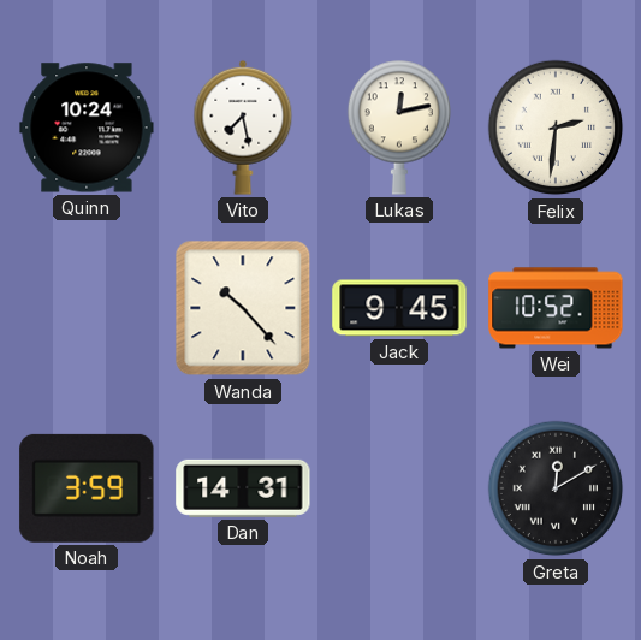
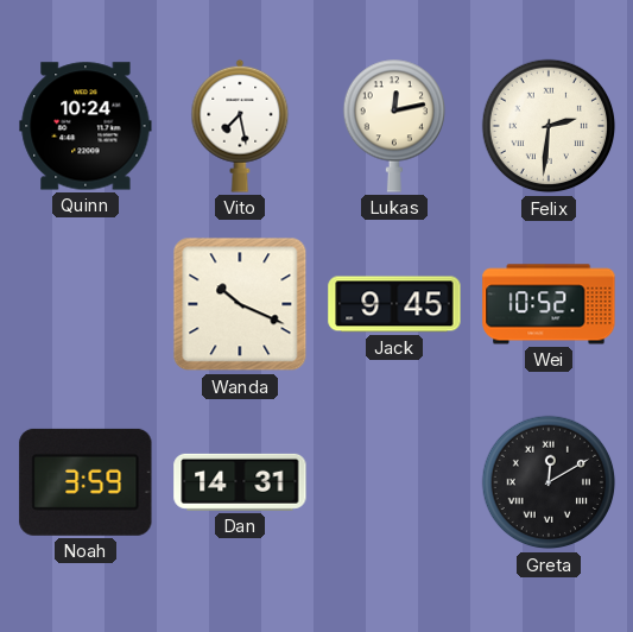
Wanda: 10:23 -> 10:19 (240, 304)
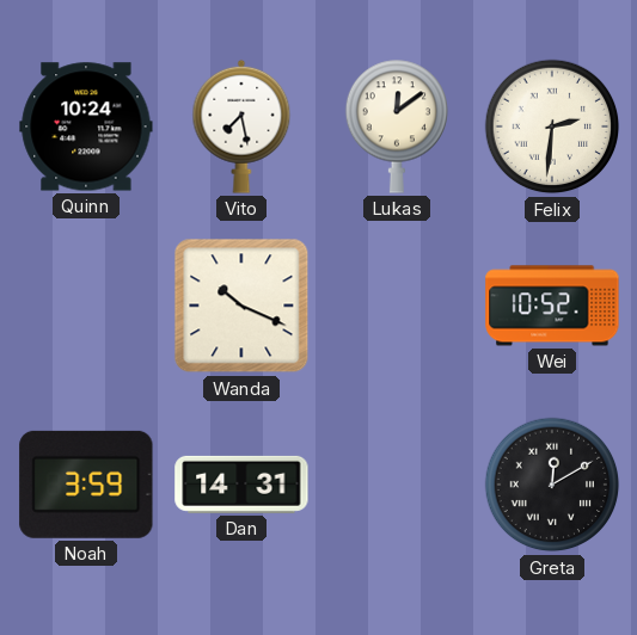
Lukas: 12:13 -> 12:09 (396, 127)
Jack: 9:45 -> none (394, 304)
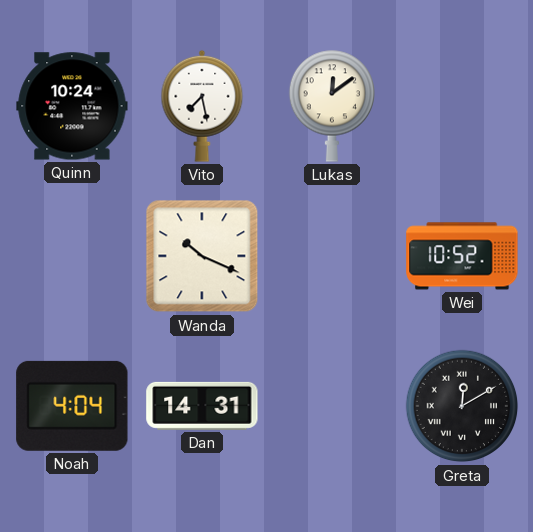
Felix: 2:31 -> none (552, 127)
Noah: 3:59 -> 4:04 (72, 406)
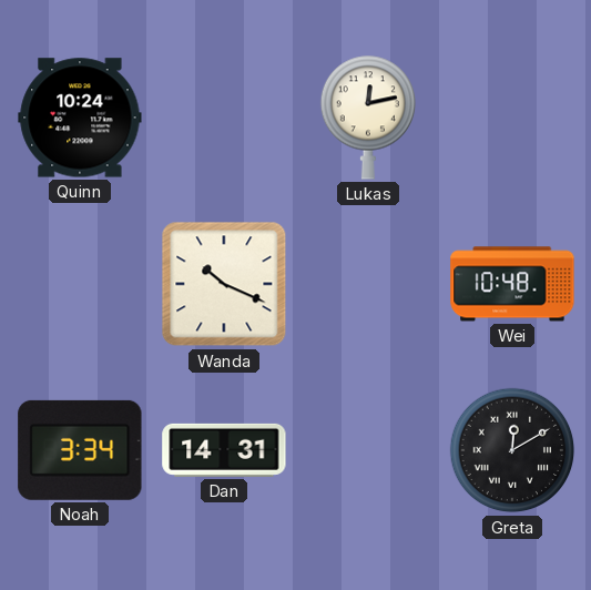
Vito: 7:28 -> none (202, 106)
Lukas: 12:09 -> 12:13 (367, 118)
Wei: 10:52 -> 10:48 (512, 284)
Noah: 4:04 -> 3:34 (80, 450)
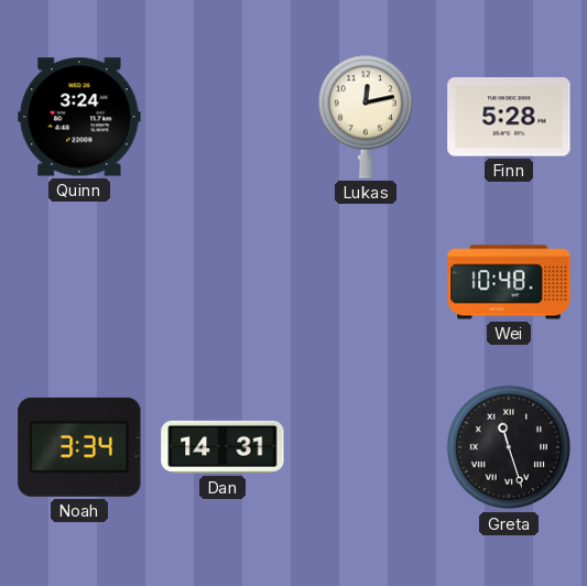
Quinn: 10:24 -> 3:24 (79, 117)
Finn: none -> 5:28 (509, 117)
Wanda: 10:19 -> none (224, 284)
Greta: 12:10 -> 11:27 (509, 447)
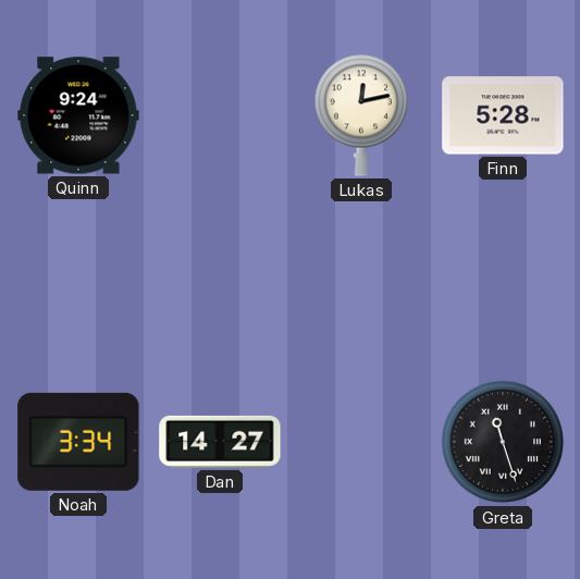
Quinn: 3:24 -> 9:24 (78, 115)
Wei: 10:48 -> none (509, 282)
Dan: 14:31 -> 14:27 (220, 442)
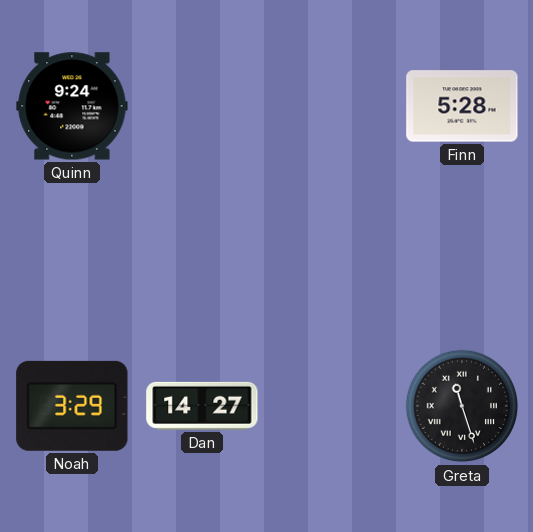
Lukas: 12:13 -> none (360, 115)
Noah: 3:34 -> 3:29 (72, 406)
